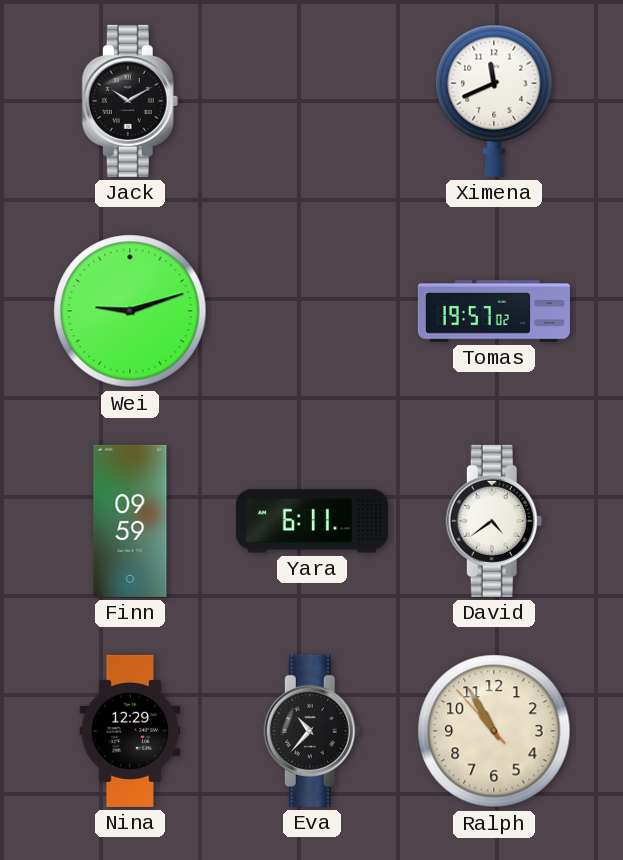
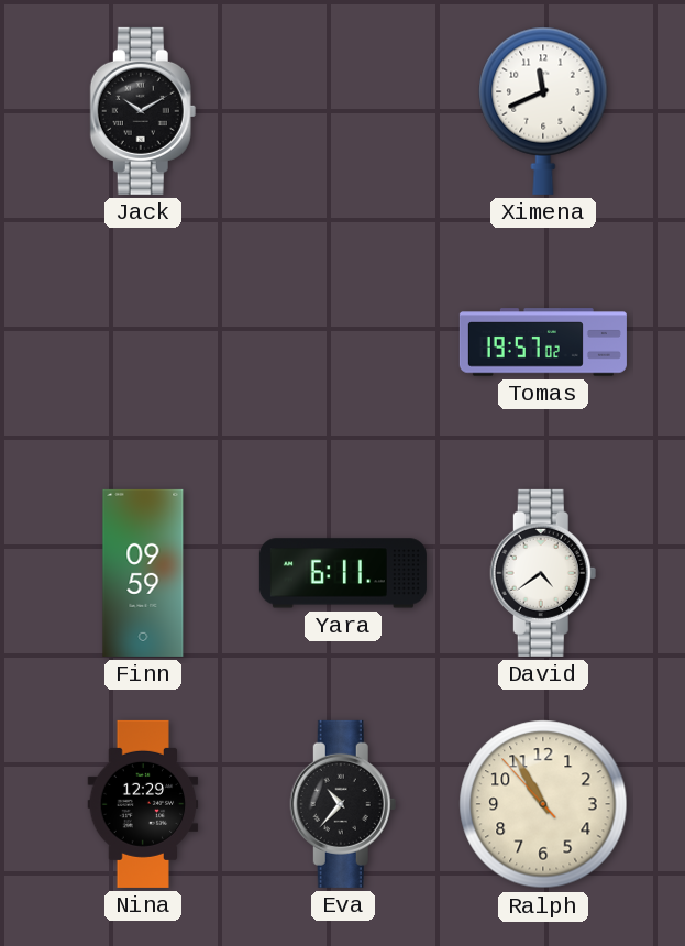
Wei: 9:12 -> none (130, 311)
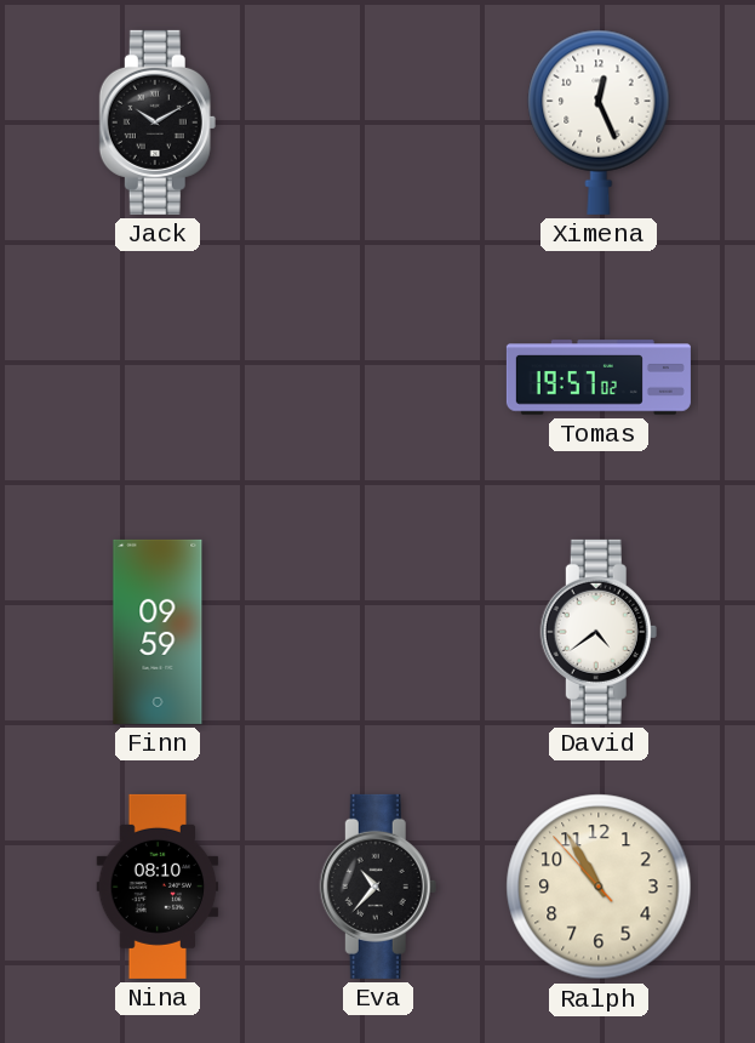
Ximena: 11:41 -> 12:26 (599, 122)
Yara: 6:11 -> none (343, 573)
Nina: 12:29 -> 08:10 (158, 887)
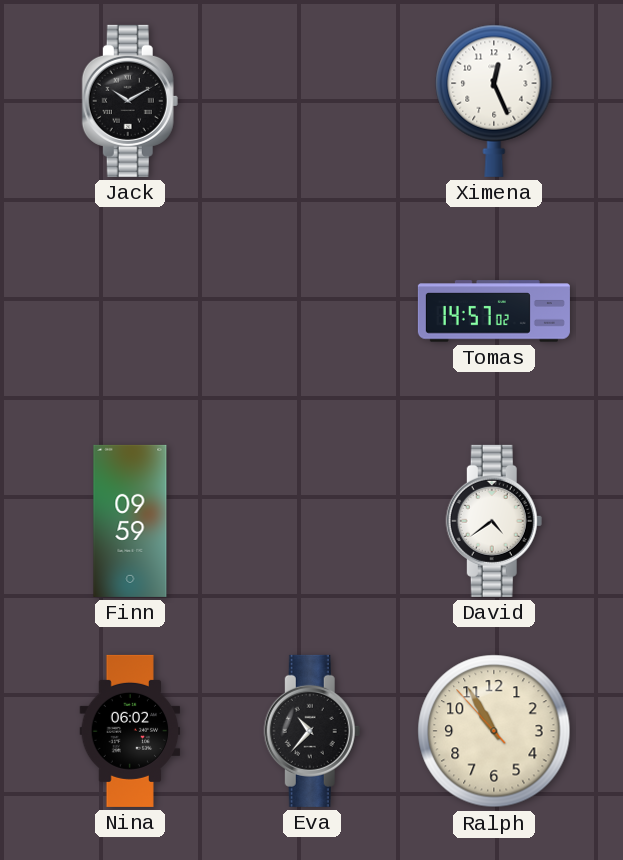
Tomas: 19:57 -> 14:57 (494, 311)
Nina: 08:10 -> 06:02 (130, 731)
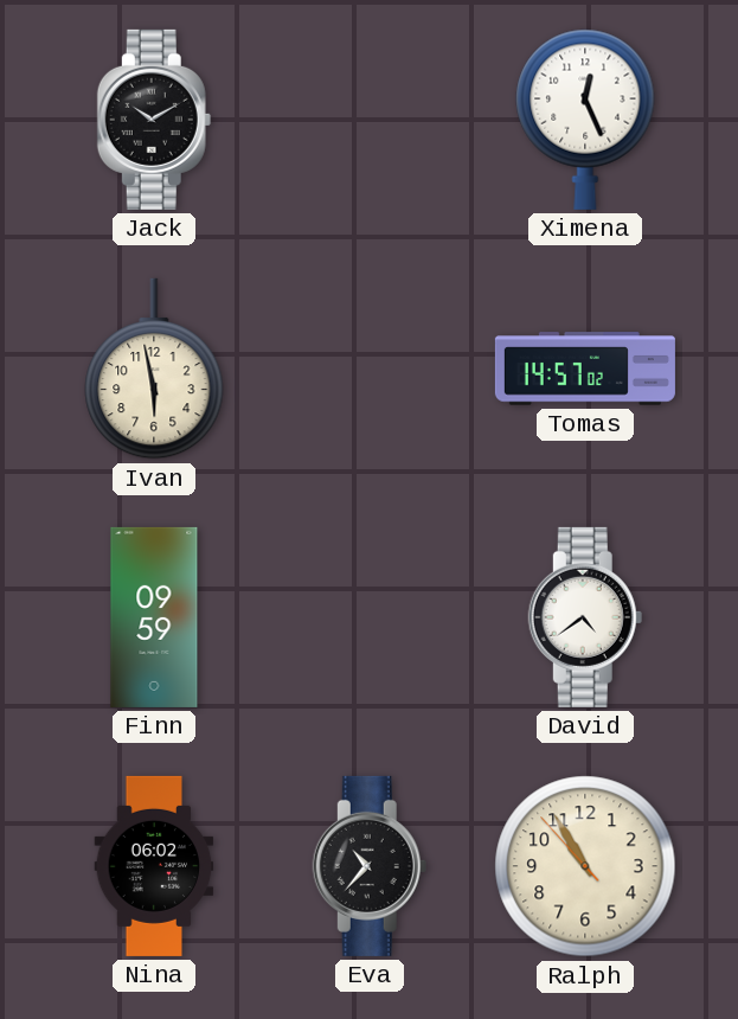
Ivan: none -> 5:58 (154, 368)
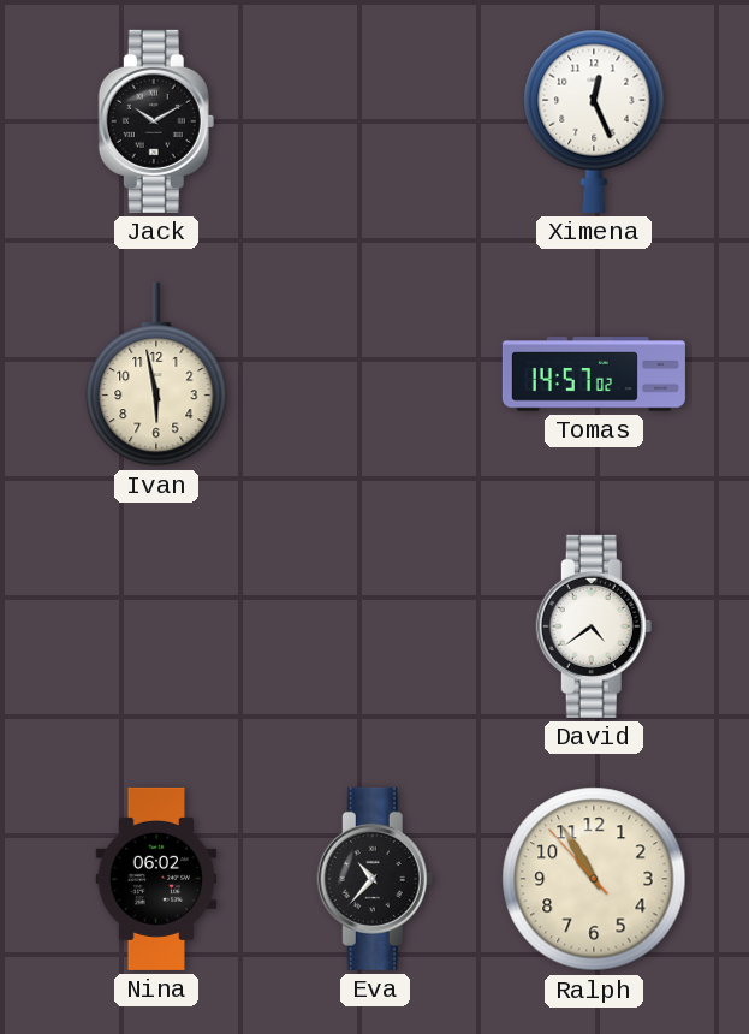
Finn: 09:59 -> none (154, 617)
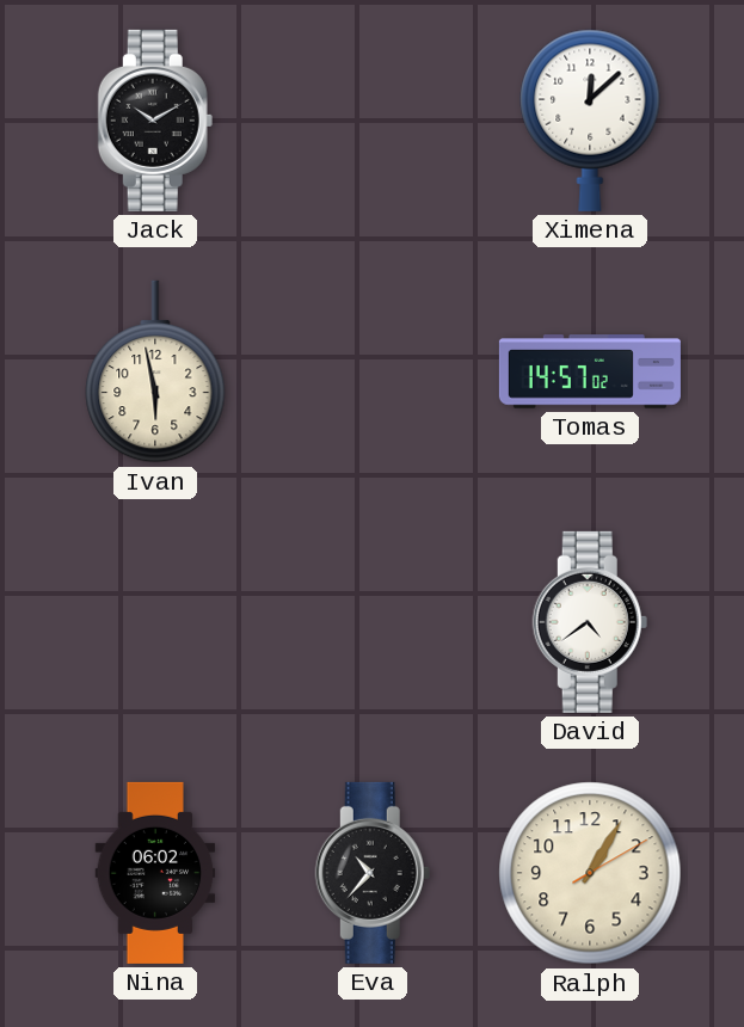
Ximena: 12:26 -> 12:08 (590, 121)
Ralph: 10:54 -> 1:05 (590, 873)
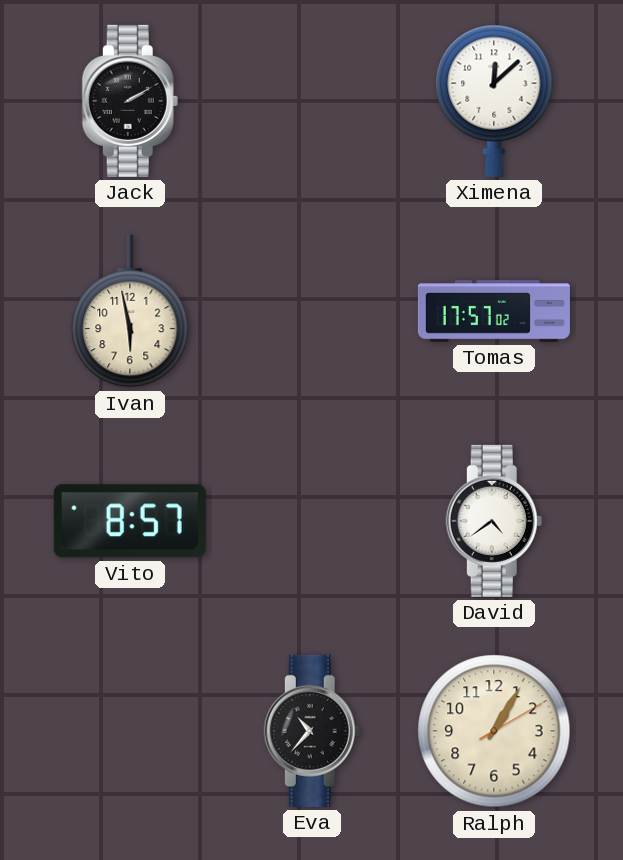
Jack: 10:10 -> 2:10 (130, 101)
Tomas: 14:57 -> 17:57 (494, 311)
Vito: none -> 8:57 (130, 521)
Nina: 06:02 -> none (155, 873)
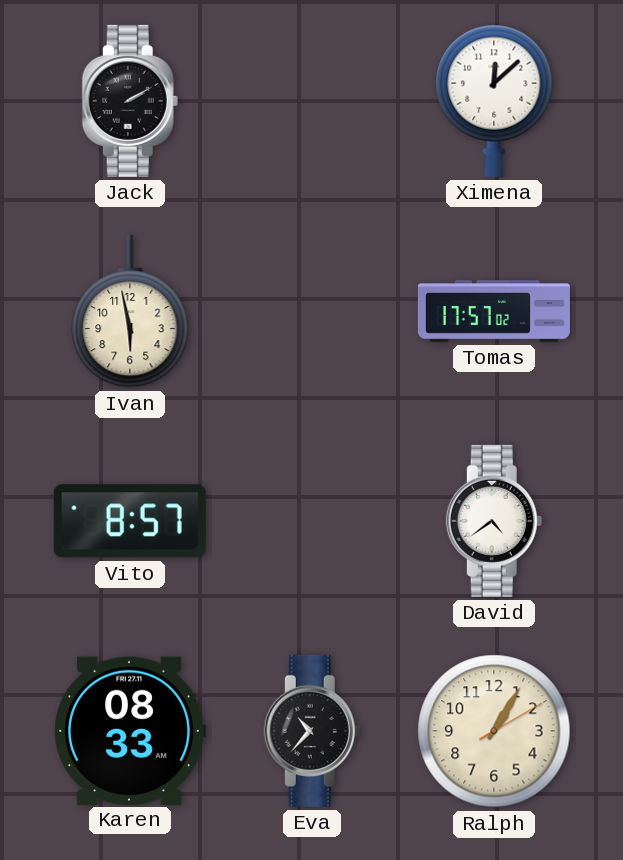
Karen: none -> 08:33 (130, 730)
